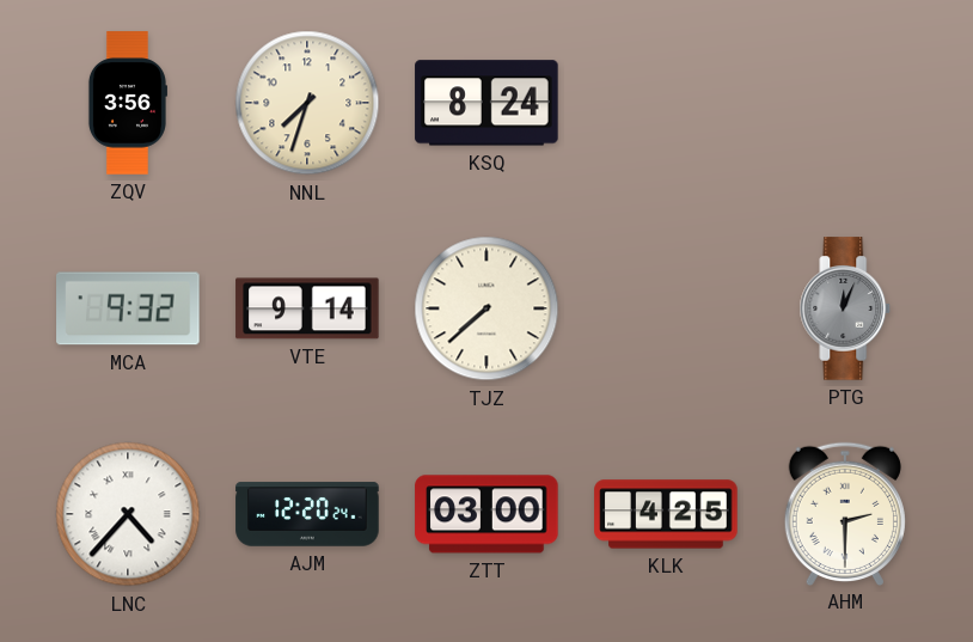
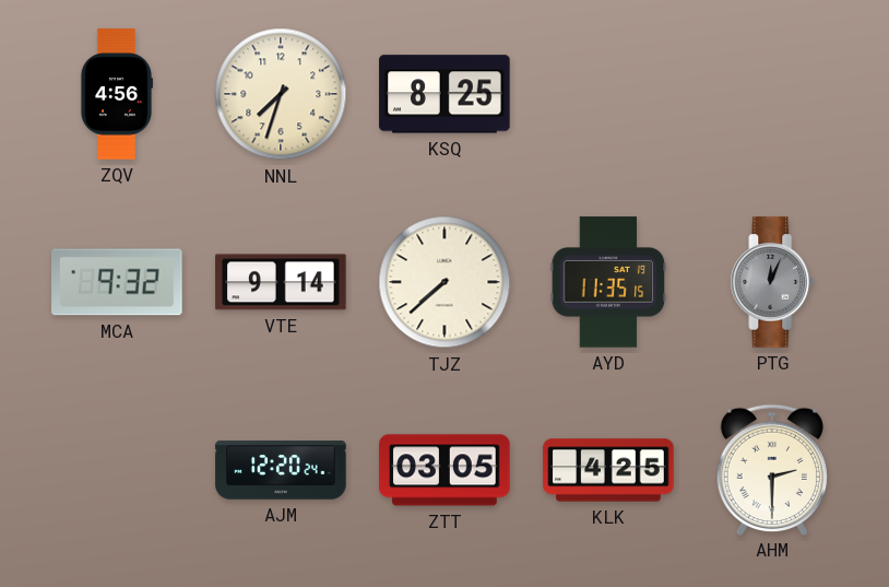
ZQV: 3:56 -> 4:56 (116, 94)
KSQ: 8:24 -> 8:25 (444, 94)
AYD: none -> 11:35 (608, 282)
LNC: 4:37 -> none (128, 514)
ZTT: 03:00 -> 03:05 (444, 470)
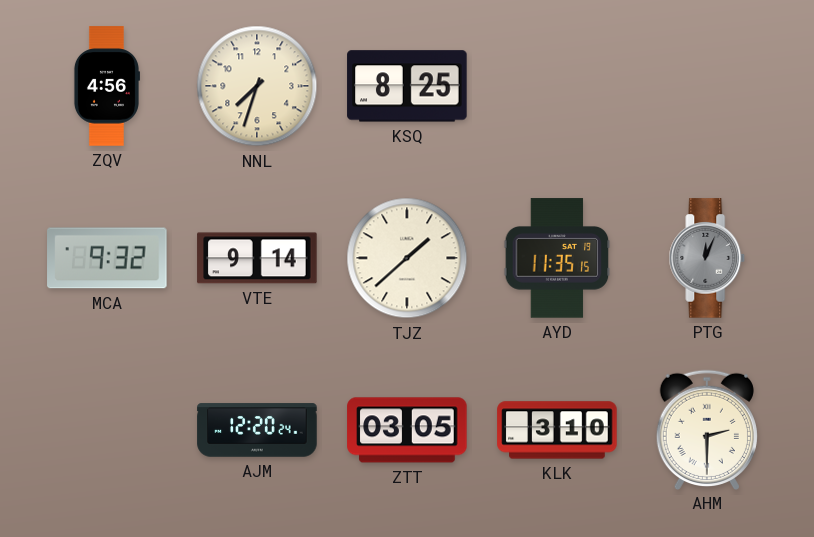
TJZ: 7:38 -> 1:38 (407, 258)
KLK: 4:25 -> 3:10 (557, 430)
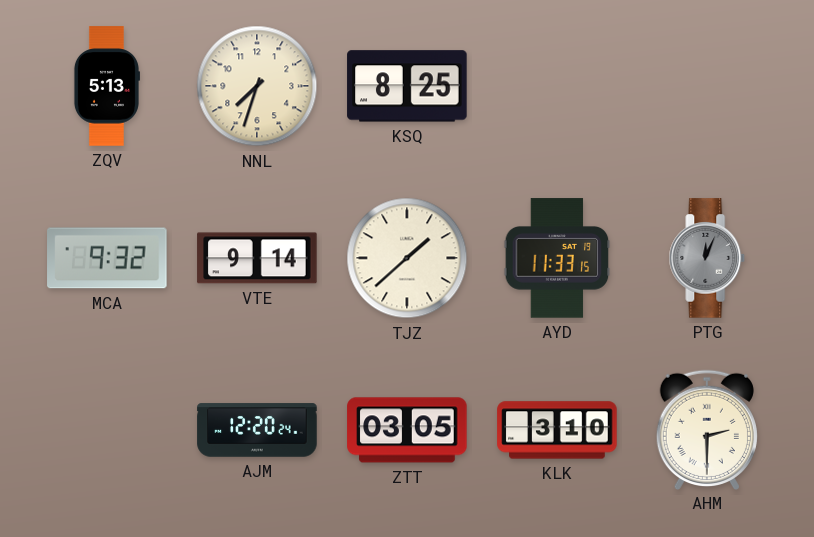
ZQV: 4:56 -> 5:13 (106, 86)
AYD: 11:35 -> 11:33 (557, 258)
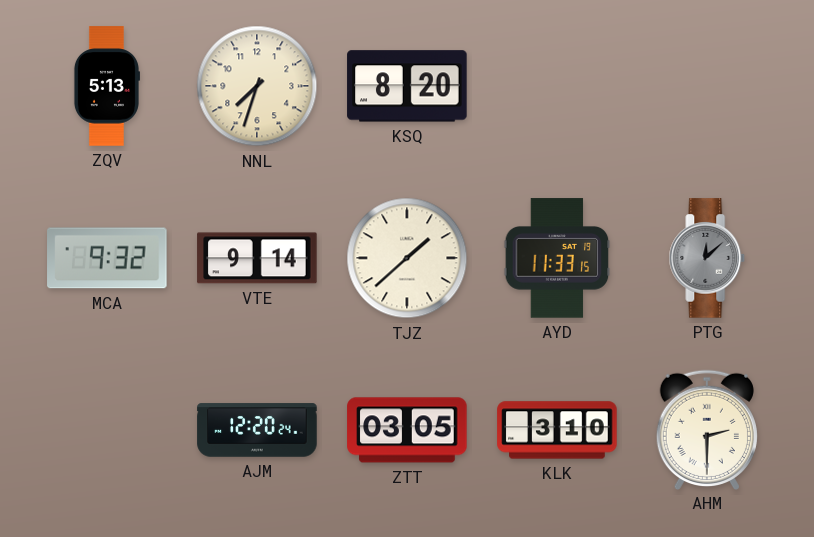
KSQ: 8:25 -> 8:20 (407, 86)
PTG: 12:04 -> 12:08 (707, 258)
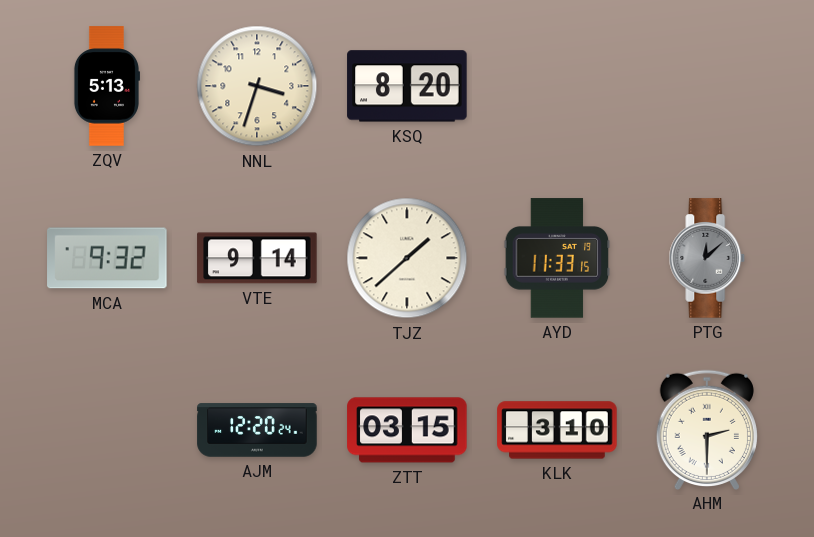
NNL: 7:33 -> 3:33 (257, 86)
ZTT: 03:05 -> 03:15 (407, 430)
